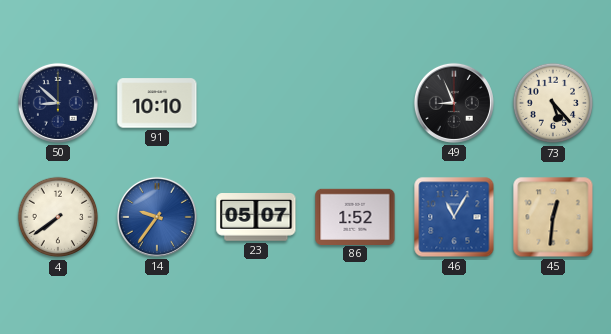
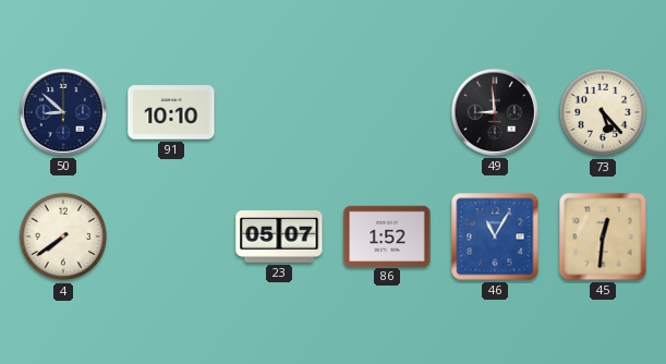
49: 8:56 -> 8:59 (495, 112)
14: 9:36 -> none (157, 217)
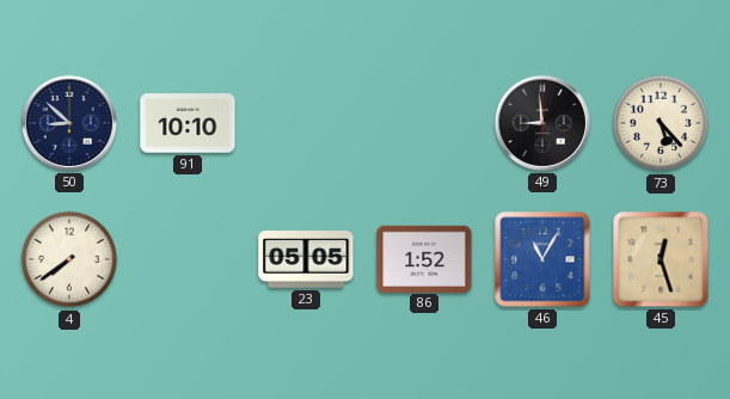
23: 05:07 -> 05:05 (306, 260)
45: 12:31 -> 12:27 (661, 259)
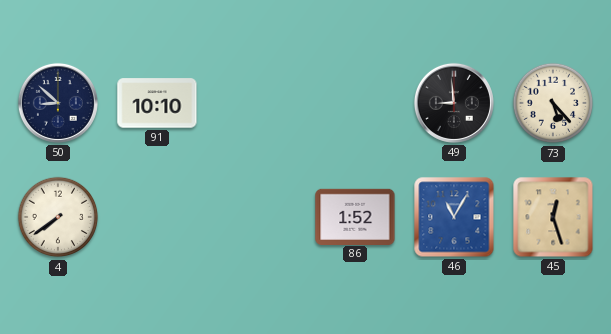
23: 05:05 -> none (306, 260)
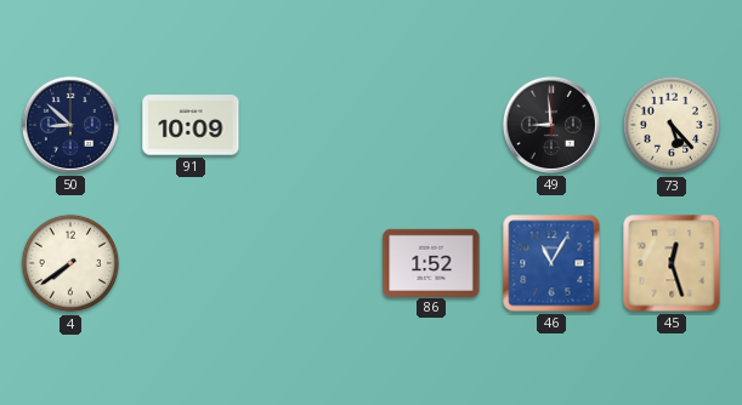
91: 10:10 -> 10:09 (191, 125)
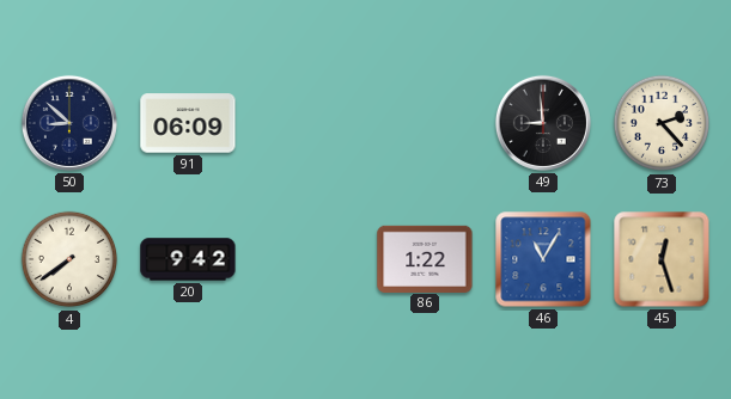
91: 10:09 -> 06:09 (188, 123)
73: 5:23 -> 2:23 (662, 123)
20: none -> 9:42 (188, 259)
86: 1:52 -> 1:22 (425, 258)
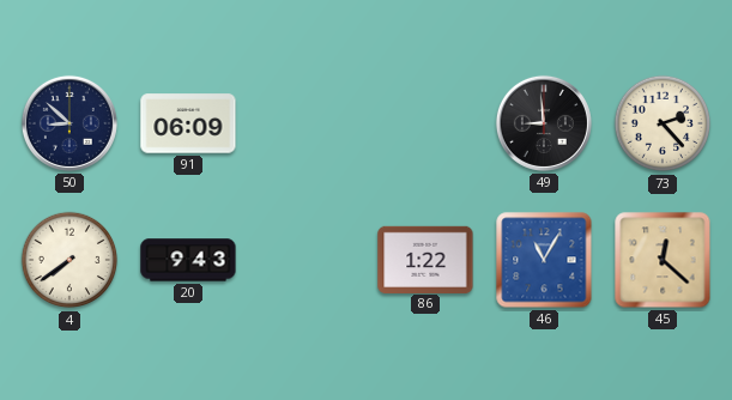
20: 9:42 -> 9:43 (188, 260)
45: 12:27 -> 12:22 (663, 260)
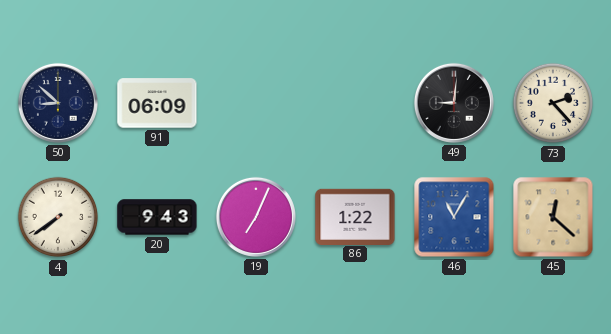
49: 8:59 -> 9:01 (454, 103)
19: none -> 7:04 (256, 217)
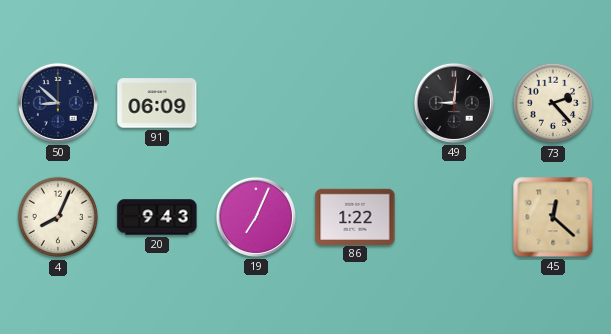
4: 7:39 -> 8:04 (58, 217)
46: 11:05 -> none (454, 217)
